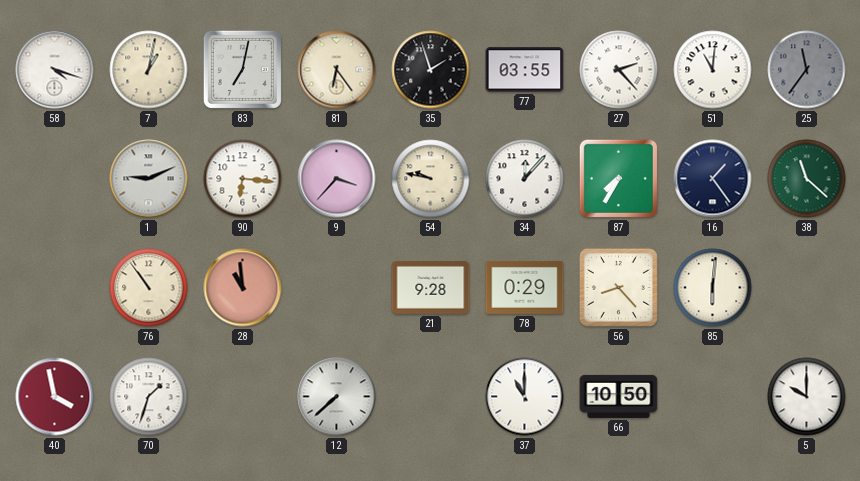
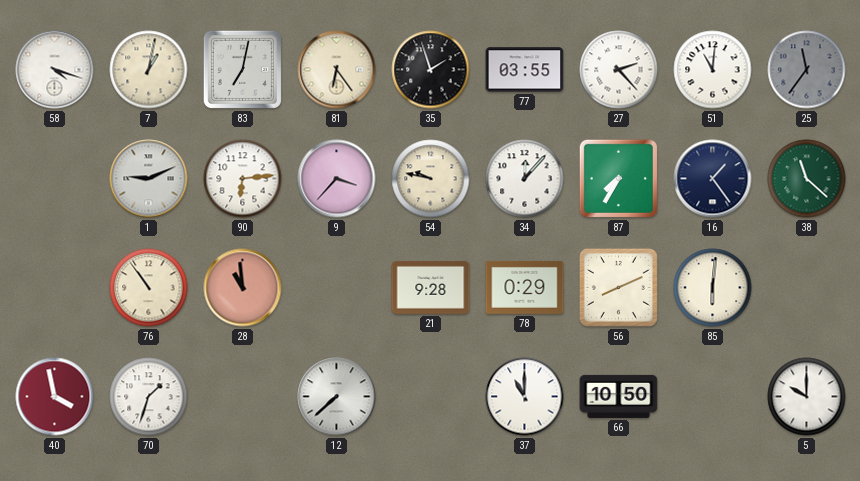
90: 6:16 -> 6:14 (243, 179)
56: 8:23 -> 8:11 (618, 287)
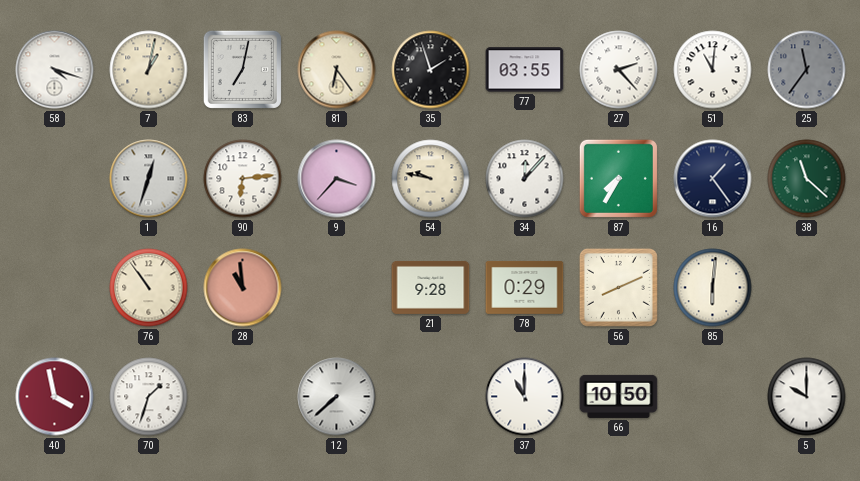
1: 9:11 -> 12:33 (149, 179)
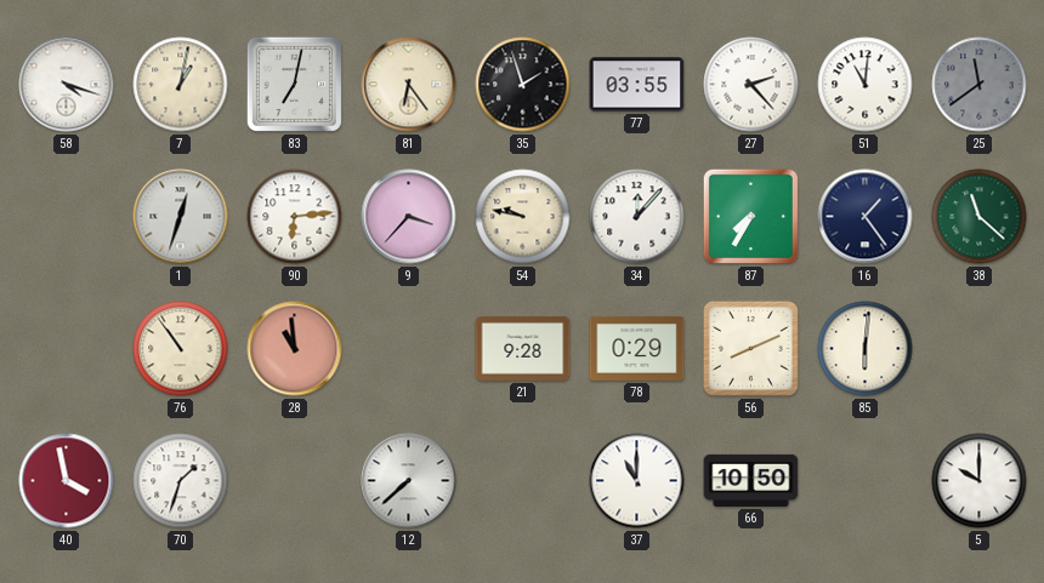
25: 11:36 -> 11:39 (980, 85)
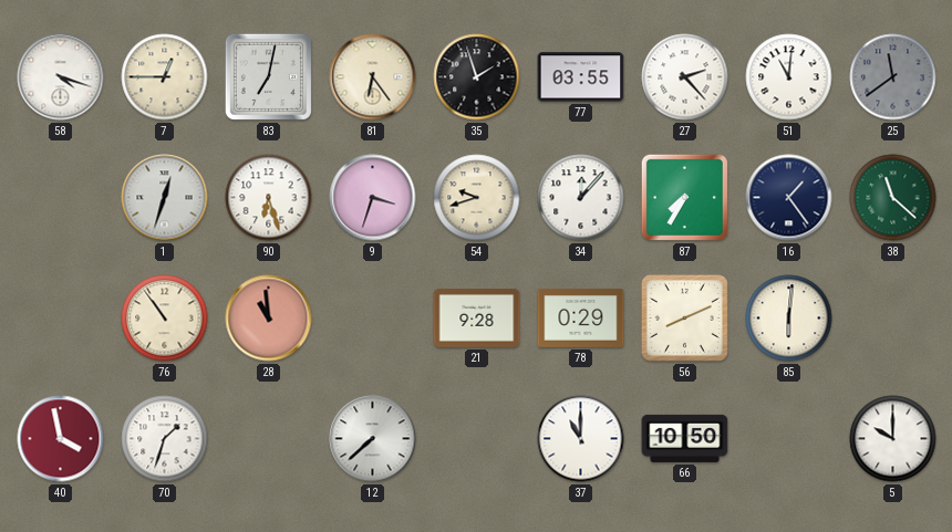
7: 1:02 -> 12:45 (165, 77)
90: 6:14 -> 6:27 (269, 198)
9: 3:37 -> 3:33 (373, 198)
54: 9:47 -> 9:42 (477, 198)
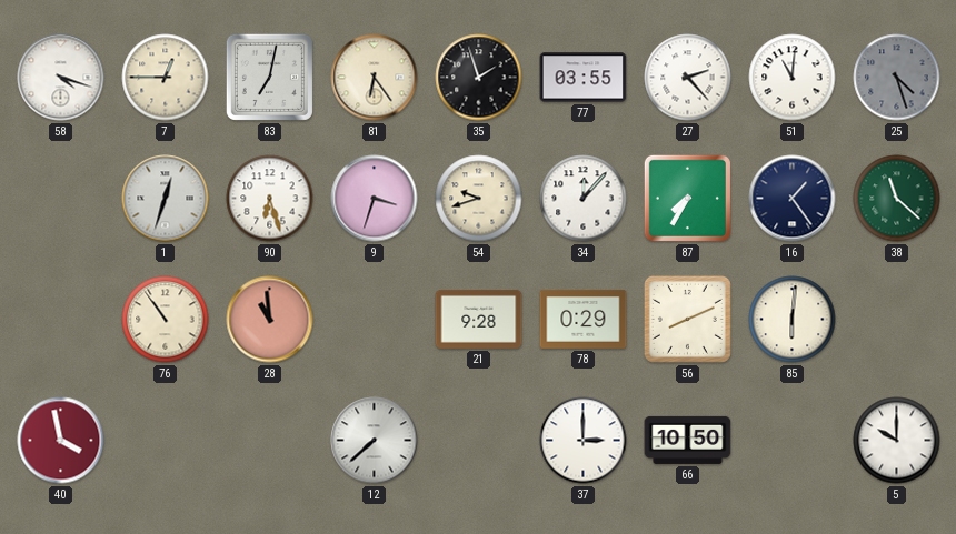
25: 11:39 -> 4:27 (897, 78)
70: 1:33 -> none (165, 439)
37: 11:00 -> 3:00 (584, 441)
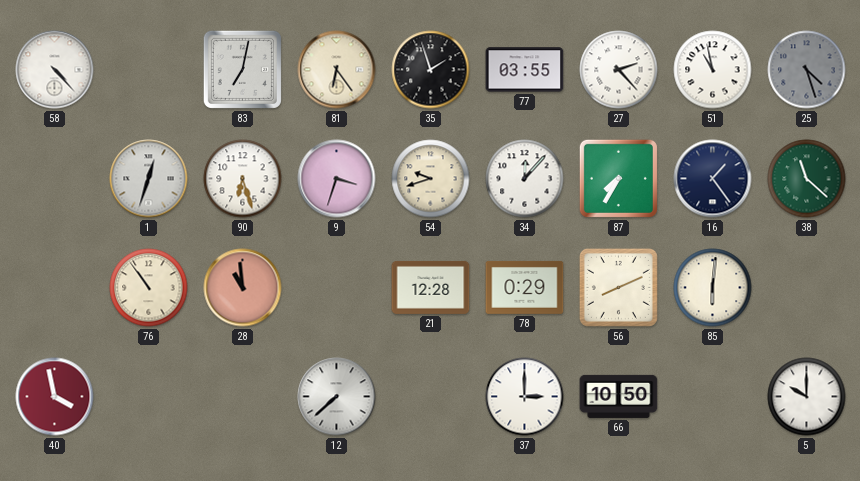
58: 4:18 -> 4:23 (55, 70)
7: 12:45 -> none (166, 78)
51: 11:01 -> 10:58 (713, 70)
21: 9:28 -> 12:28 (431, 287)
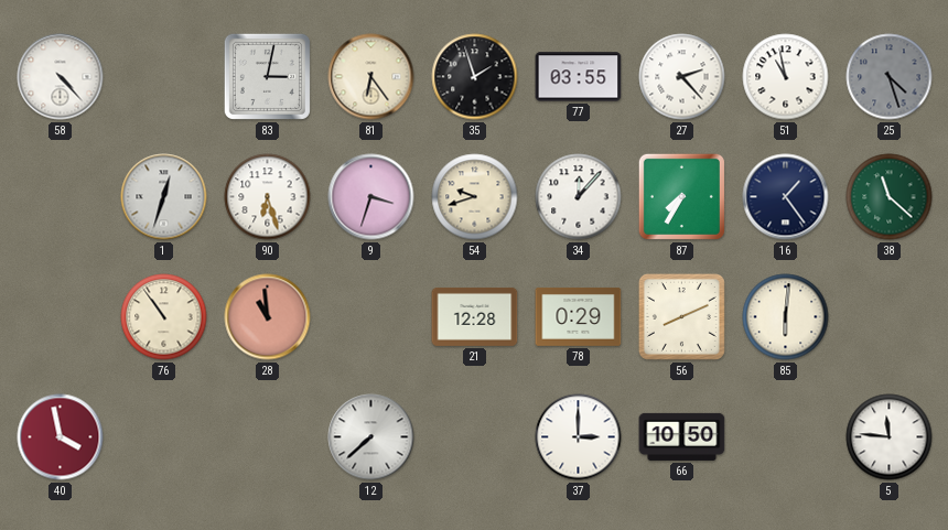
83: 7:02 -> 3:02 (267, 76)
5: 10:00 -> 11:46 (890, 437)
